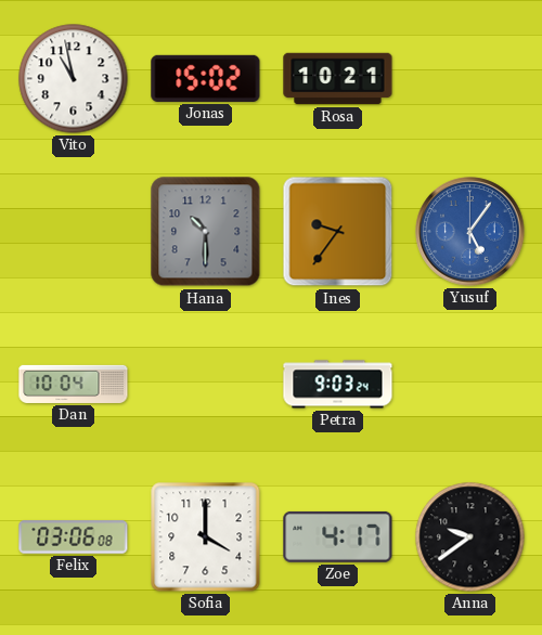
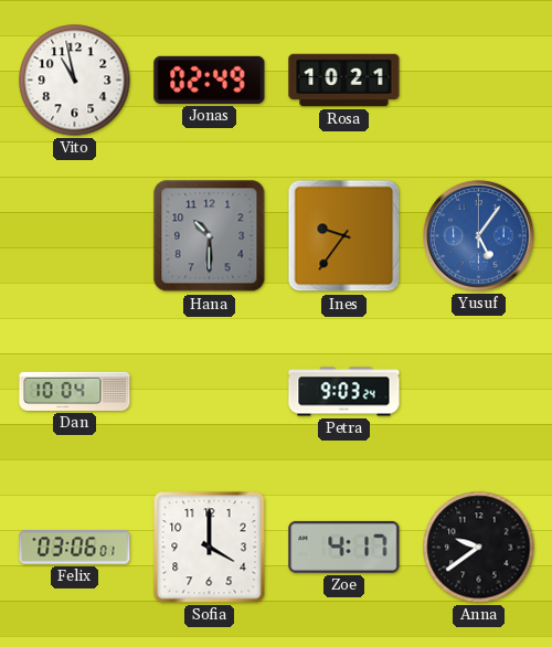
Jonas: 15:02 -> 02:49 (210, 79)
Felix: 03:06:08 -> 03:06:01 (75, 548)
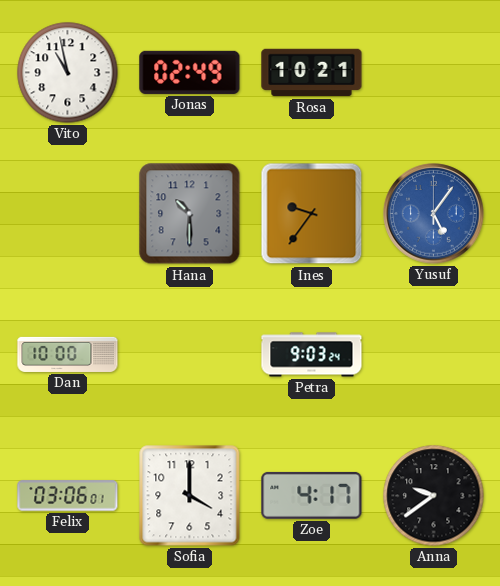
Dan: 10:04 -> 10:00 (68, 354)
